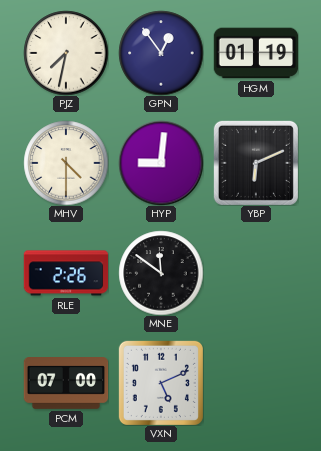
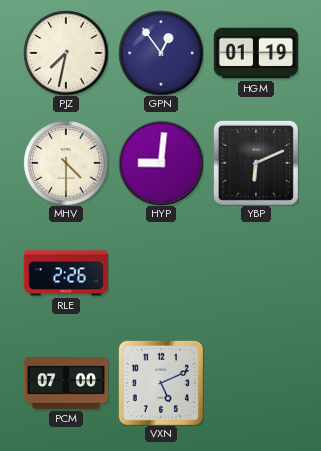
MNE: 11:51 -> none (161, 273)
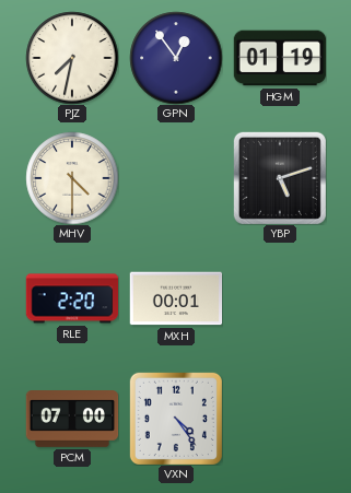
HYP: 9:01 -> none (161, 163)
YBP: 6:11 -> 5:12 (280, 178)
RLE: 2:26 -> 2:20 (72, 298)
MXH: none -> 00:01 (176, 298)
VXN: 5:11 -> 4:24 (176, 419)
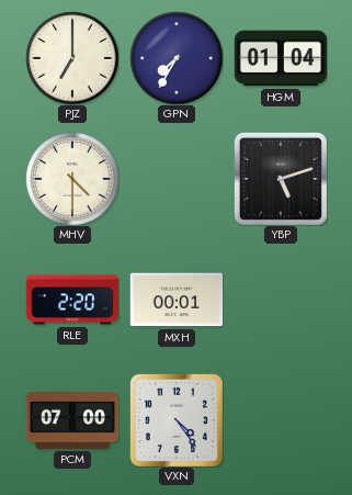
PJZ: 7:32 -> 7:00 (72, 58)
GPN: 12:54 -> 7:35 (177, 58)
HGM: 01:19 -> 01:04 (281, 58)
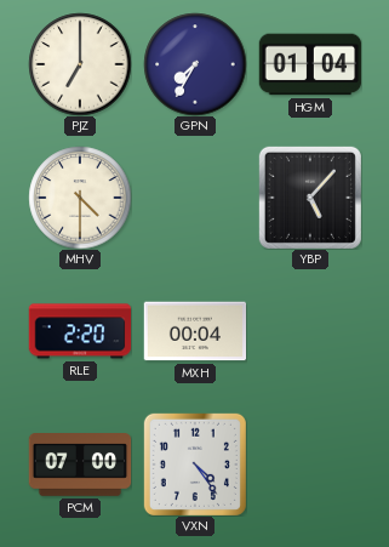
YBP: 5:12 -> 5:07 (310, 198)
MXH: 00:01 -> 00:04 (195, 331)
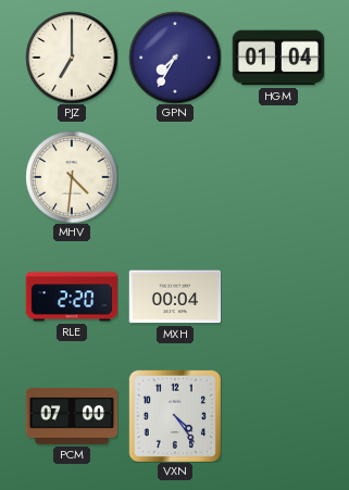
MHV: 4:30 -> 4:31 (72, 177)
YBP: 5:07 -> none (310, 198)
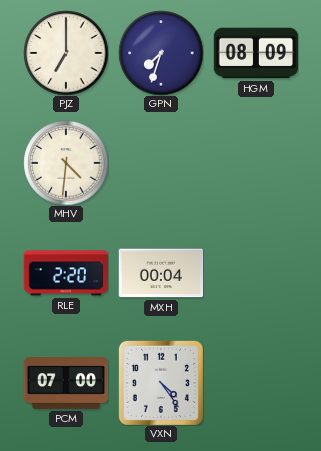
GPN: 7:35 -> 7:33 (161, 53)
HGM: 01:04 -> 08:09 (256, 53)
